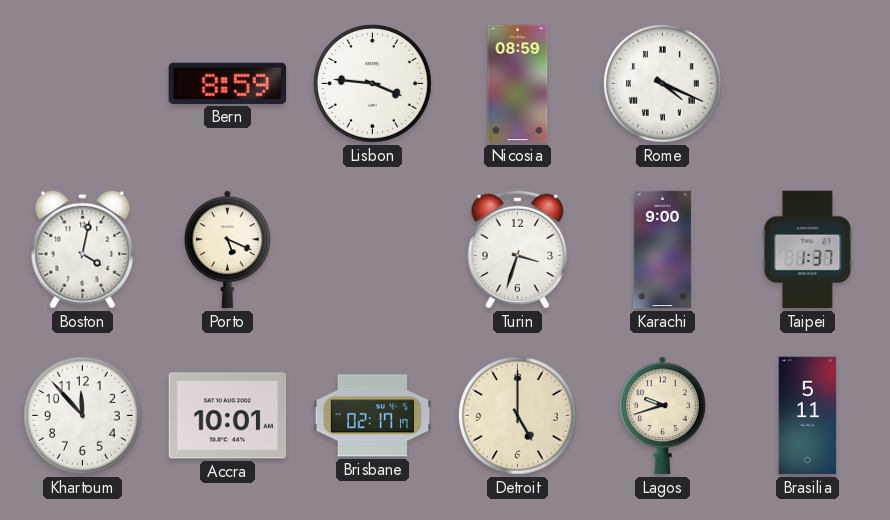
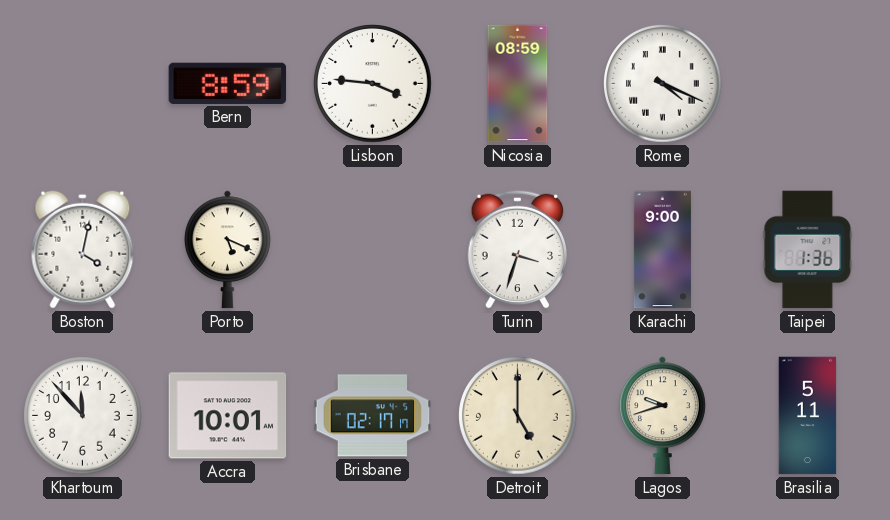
Taipei: 1:37 -> 1:36 (808, 250)
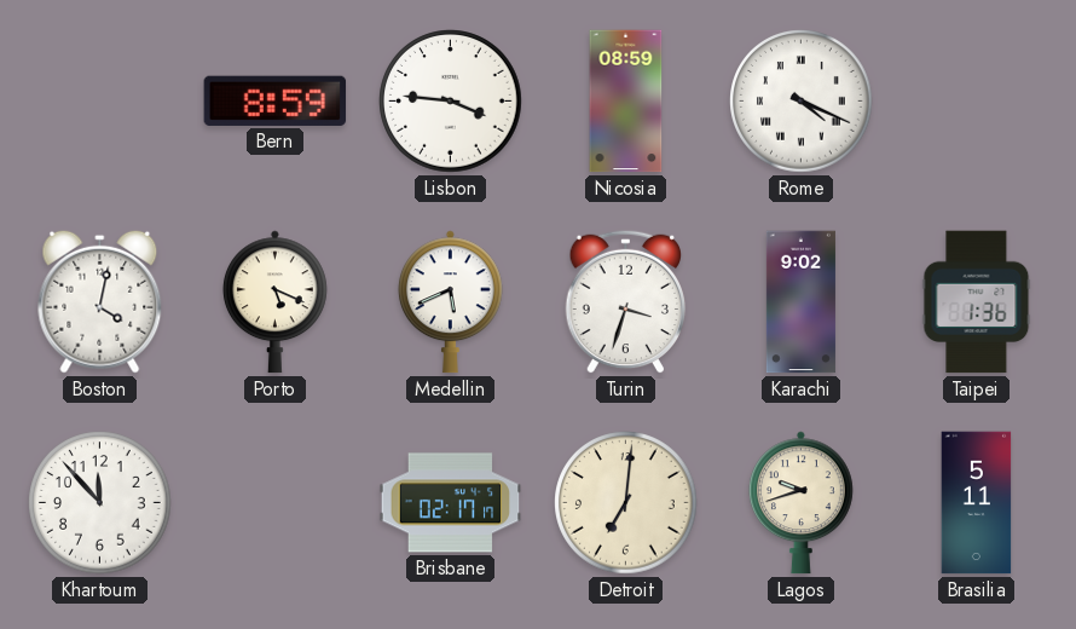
Medellin: none -> 5:41 (450, 302)
Karachi: 9:00 -> 9:02 (800, 302)
Accra: 10:01 -> none (228, 416)
Detroit: 5:00 -> 7:01 (626, 503)
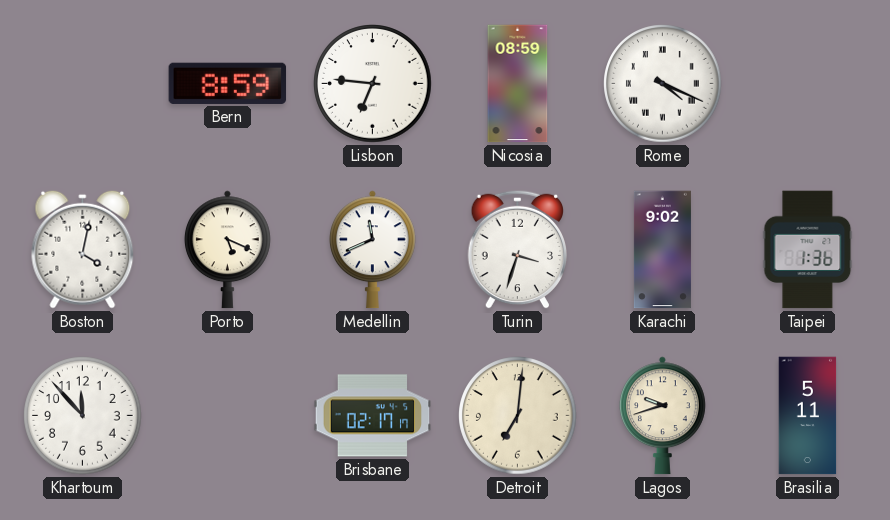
Lisbon: 3:46 -> 6:46 (373, 84)
Medellin: 5:41 -> 11:41 (372, 250)
